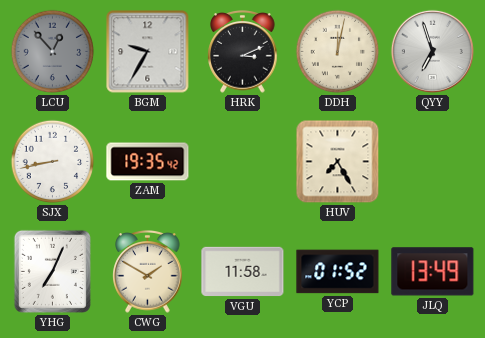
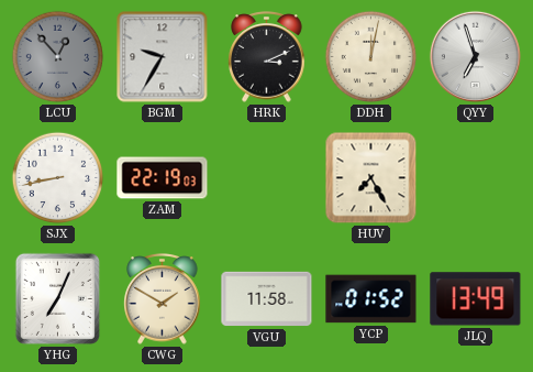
ZAM: 19:35 -> 22:19 (163, 178)
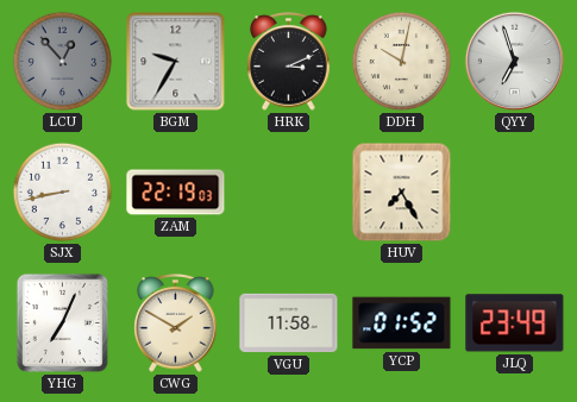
DDH: 12:02 -> 10:02 (402, 62)
JLQ: 13:49 -> 23:49 (515, 324)
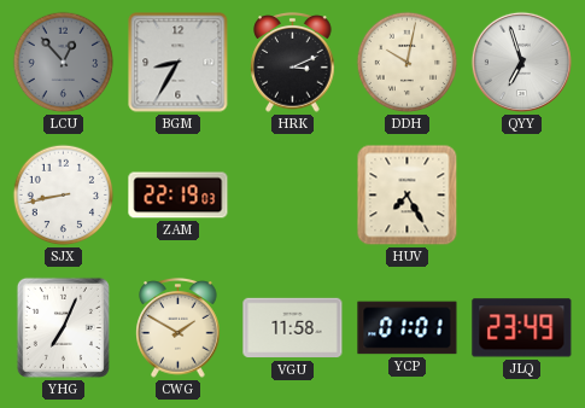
BGM: 9:35 -> 8:35 (179, 63)
YCP: 01:52 -> 01:01 (408, 328)
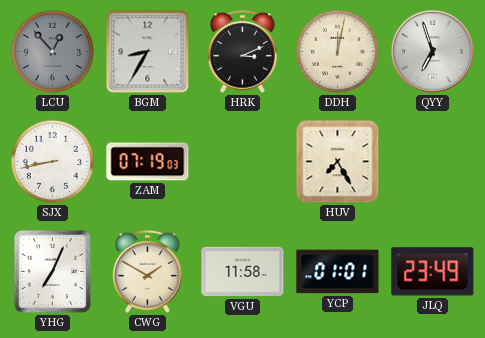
DDH: 10:02 -> 12:02 (338, 52)
ZAM: 22:19 -> 07:19 (148, 162)
